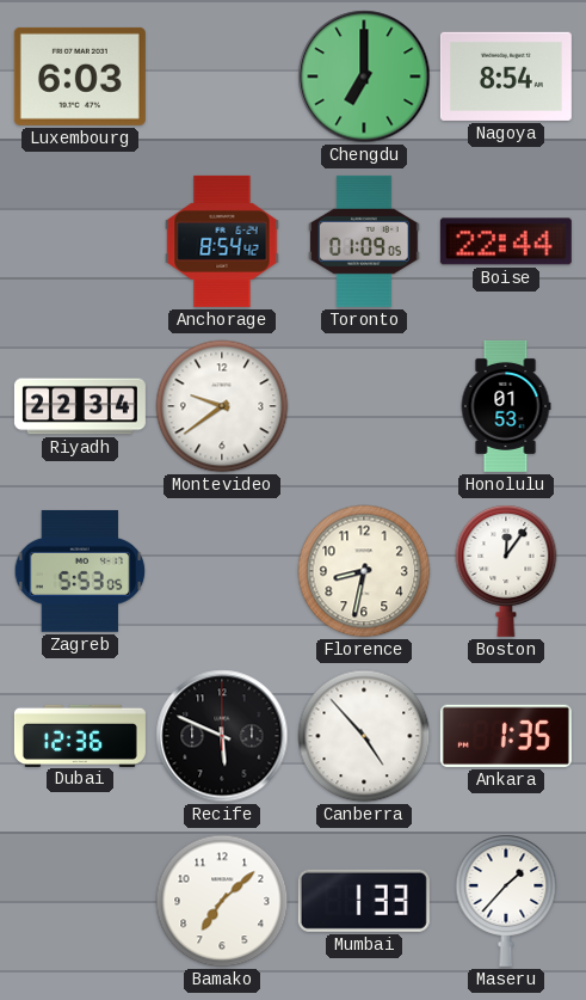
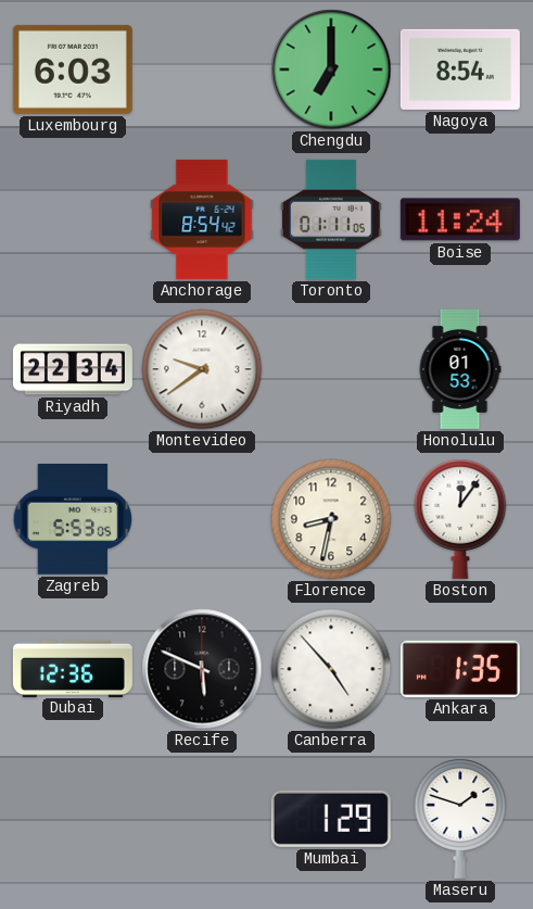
Toronto: 01:09 -> 01:11 (331, 219)
Boise: 22:44 -> 11:24 (460, 219)
Bamako: 7:08 -> none (222, 901)
Mumbai: 1:33 -> 1:29 (331, 819)
Maseru: 1:37 -> 1:48 (460, 819)
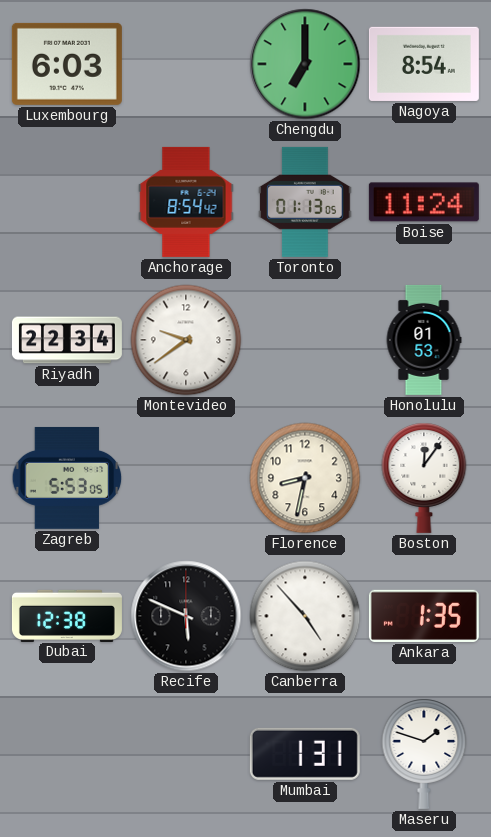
Toronto: 01:11 -> 01:13 (305, 202)
Dubai: 12:36 -> 12:38 (67, 615)
Mumbai: 1:29 -> 1:31 (305, 754)
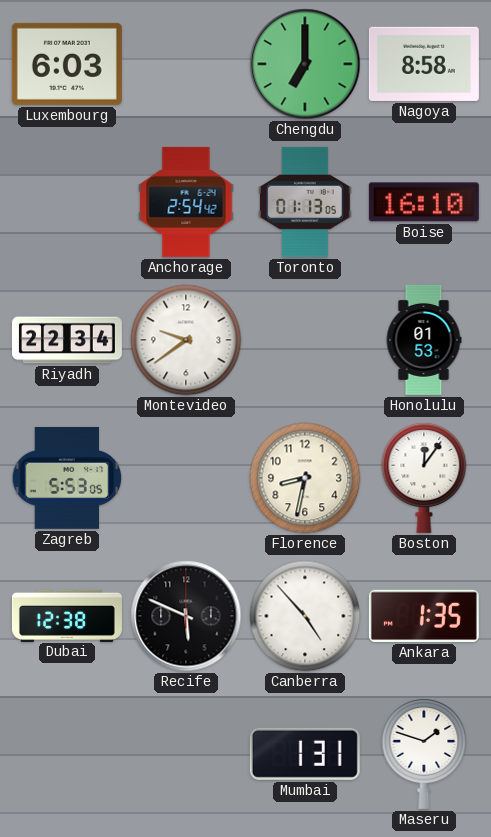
Nagoya: 8:54 -> 8:58 (424, 64)
Anchorage: 8:54 -> 2:54 (186, 202)
Boise: 11:24 -> 16:10 (424, 202)
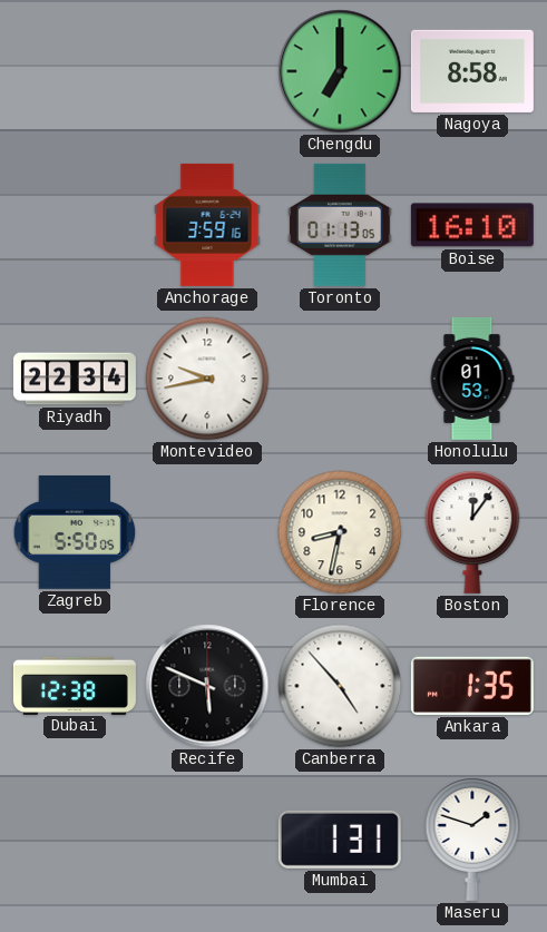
Luxembourg: 6:03 -> none (67, 64)
Anchorage: 2:54 -> 3:59 (207, 225)
Montevideo: 9:39 -> 9:43 (207, 379)
Zagreb: 5:53 -> 5:50 (75, 532)
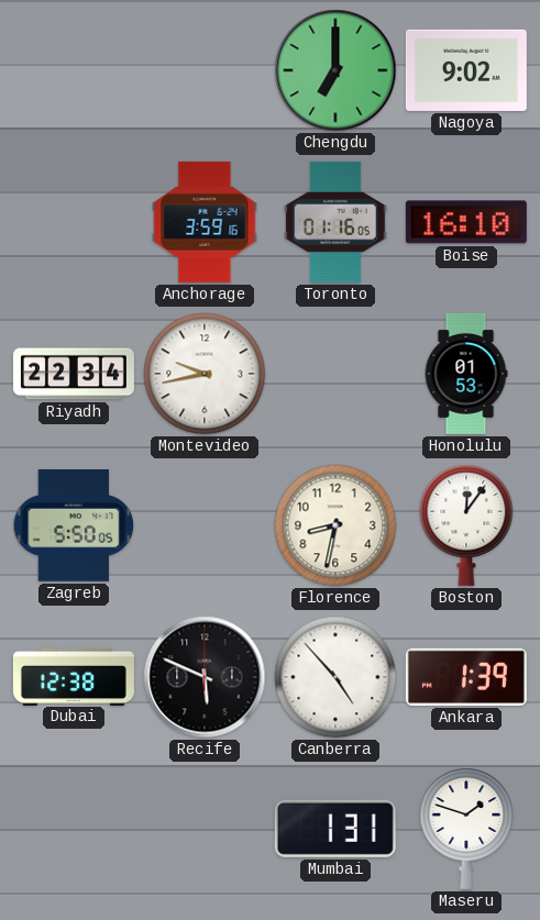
Nagoya: 8:58 -> 9:02 (466, 70)
Toronto: 01:13 -> 01:16 (335, 222)
Ankara: 1:35 -> 1:39 (466, 677)
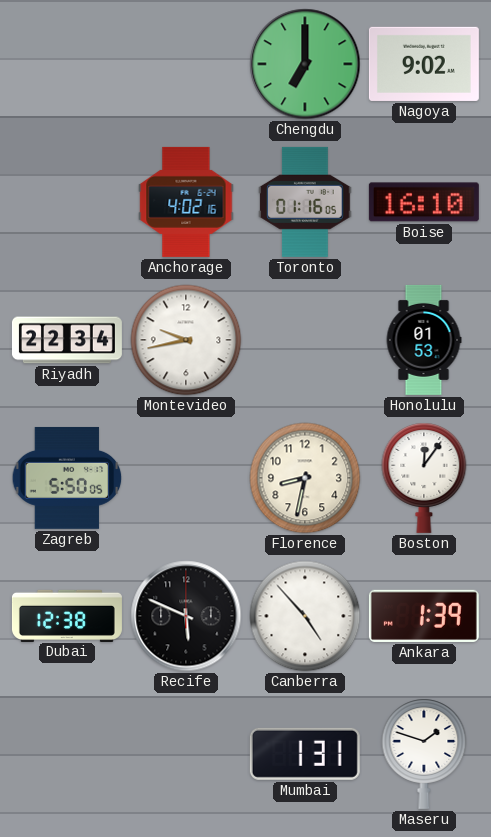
Anchorage: 3:59 -> 4:02 (186, 202)
